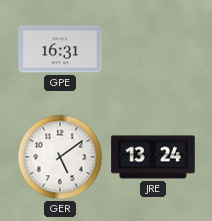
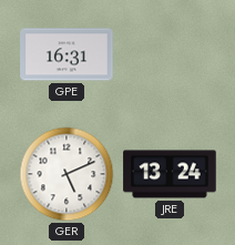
GER: 5:09 -> 5:11 (67, 174)
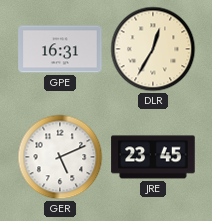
DLR: none -> 12:35 (153, 49)
JRE: 13:24 -> 23:45 (153, 157)
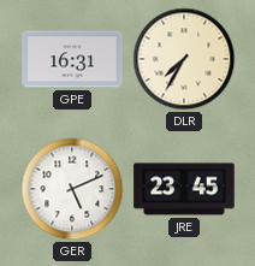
DLR: 12:35 -> 7:35 (184, 59)
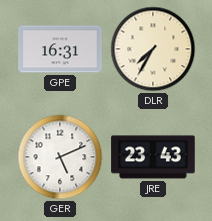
JRE: 23:45 -> 23:43 (153, 157)
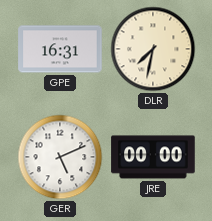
DLR: 7:35 -> 7:32 (153, 49)
JRE: 23:43 -> 00:00 (153, 157)
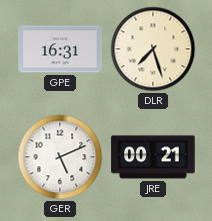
DLR: 7:32 -> 7:27 (153, 49)
JRE: 00:00 -> 00:21 (153, 157)
